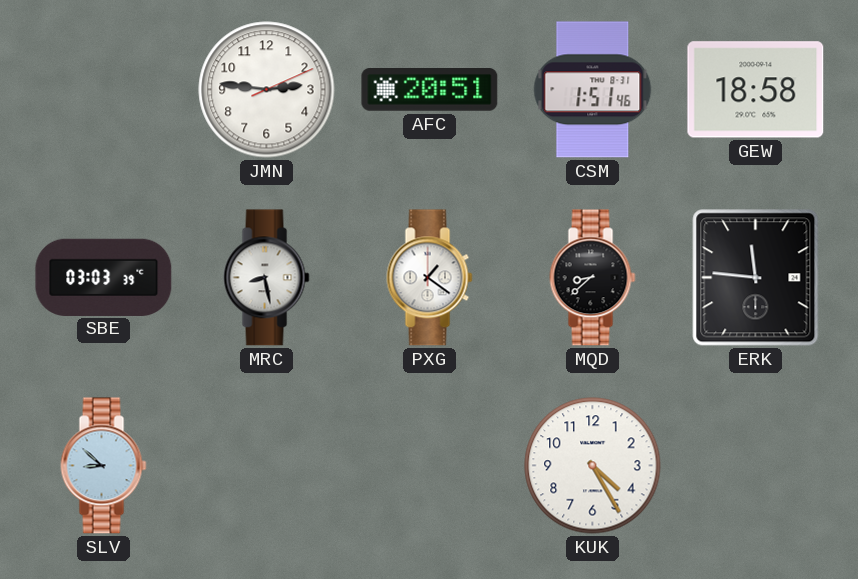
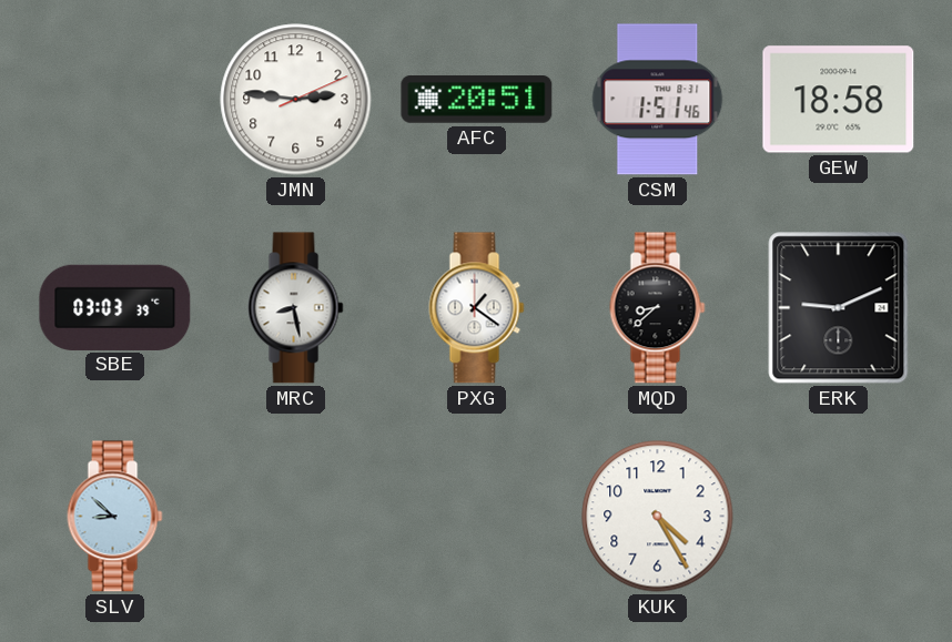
ERK: 11:46 -> 9:11 (839, 308)
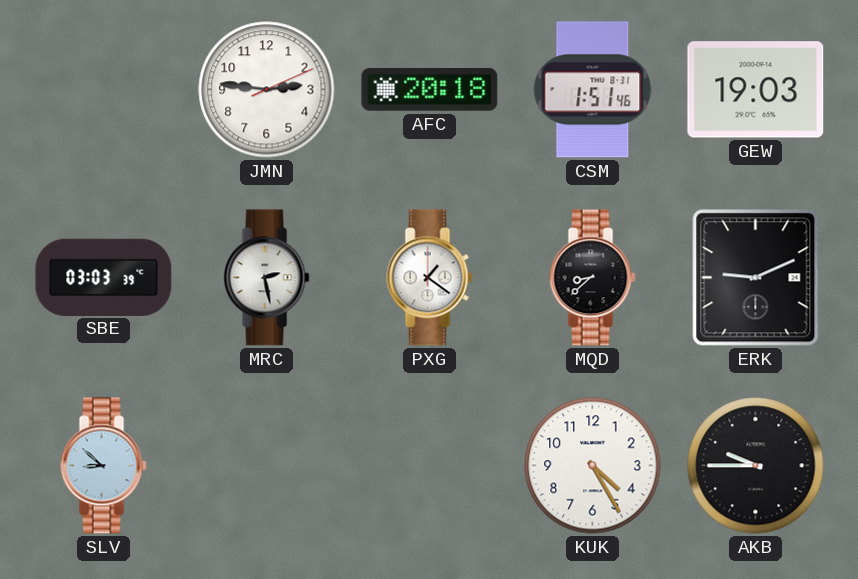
AFC: 20:51 -> 20:18 (430, 90)
GEW: 18:58 -> 19:03 (756, 90)
MRC: 8:28 -> 2:28 (267, 278)
AKB: none -> 9:45 (756, 466)
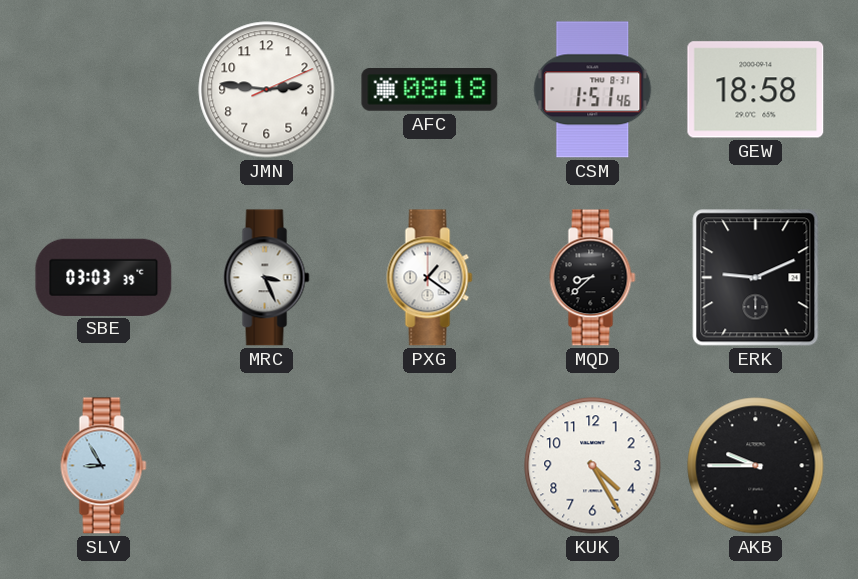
AFC: 20:18 -> 08:18 (430, 90)
GEW: 19:03 -> 18:58 (756, 90)
MRC: 2:28 -> 3:26 (267, 278)
SLV: 8:52 -> 8:55 (104, 466)
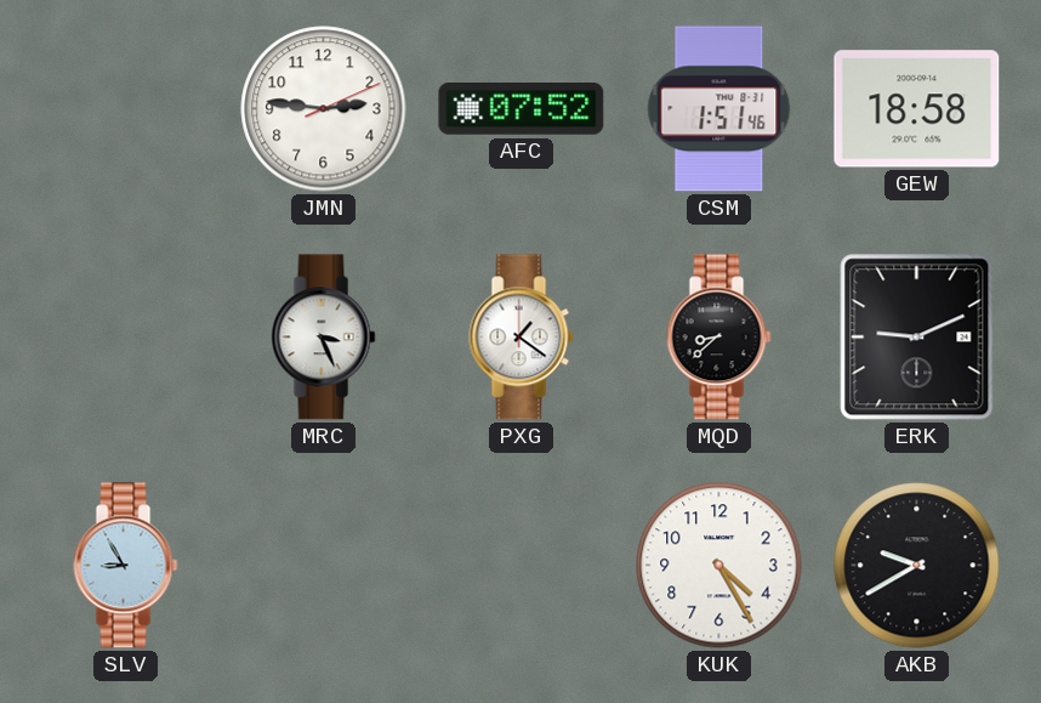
AFC: 08:18 -> 07:52 (522, 109)
SBE: 03:03 -> none (104, 277)
AKB: 9:45 -> 9:40 (917, 566)
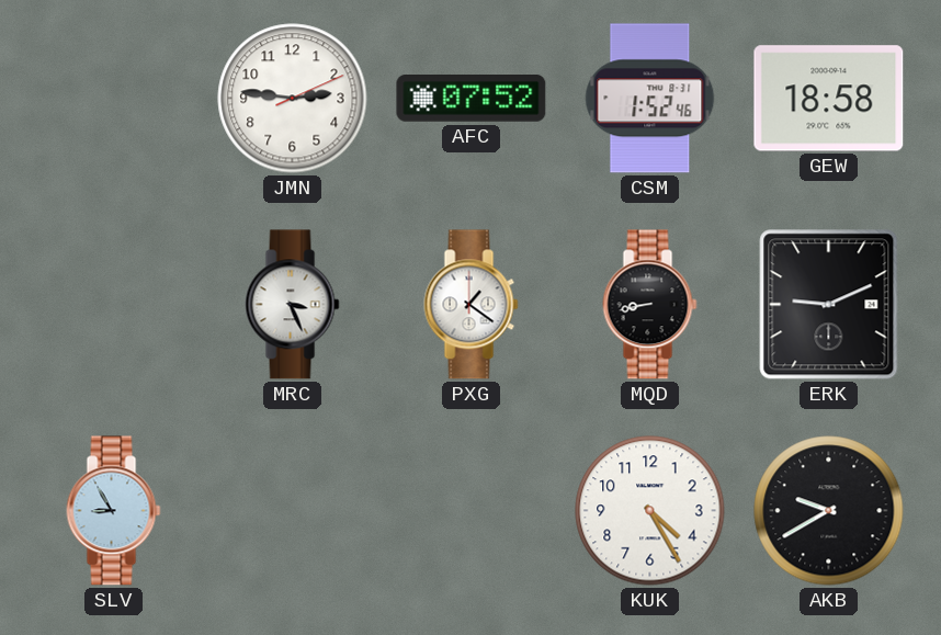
CSM: 1:51 -> 1:52 (650, 99)
MQD: 8:38 -> 8:43 (650, 305)
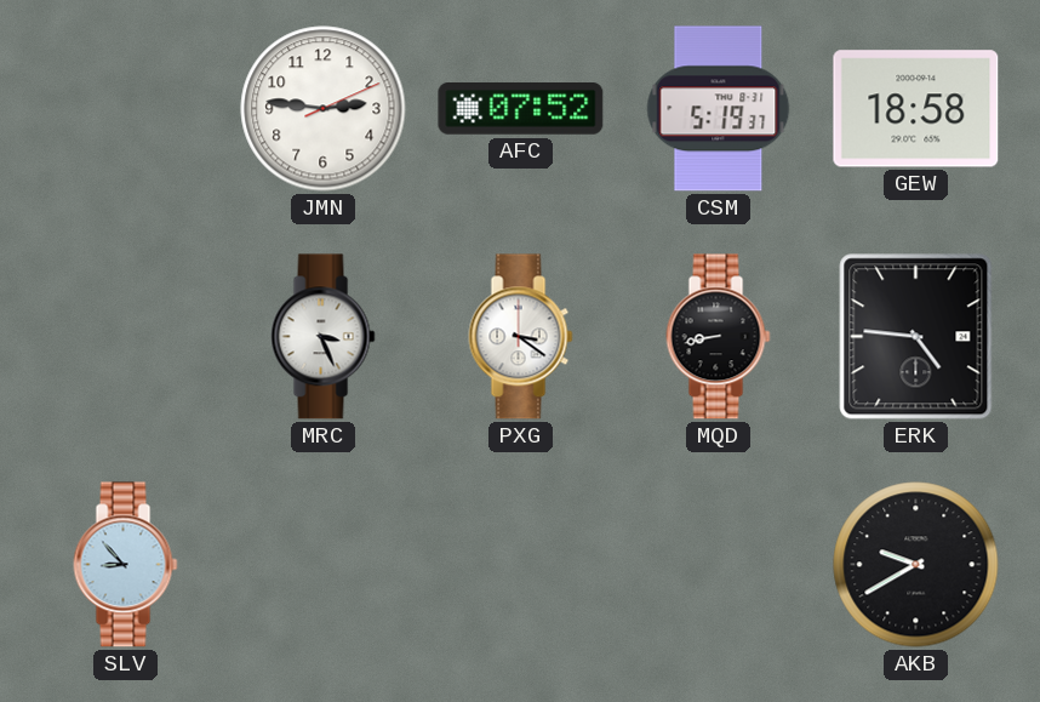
CSM: 1:52 -> 5:19 (719, 109)
PXG: 1:21 -> 3:21 (521, 337)
ERK: 9:11 -> 4:46 (916, 337)
SLV: 8:55 -> 8:53 (126, 565)
KUK: 4:25 -> none (650, 511)
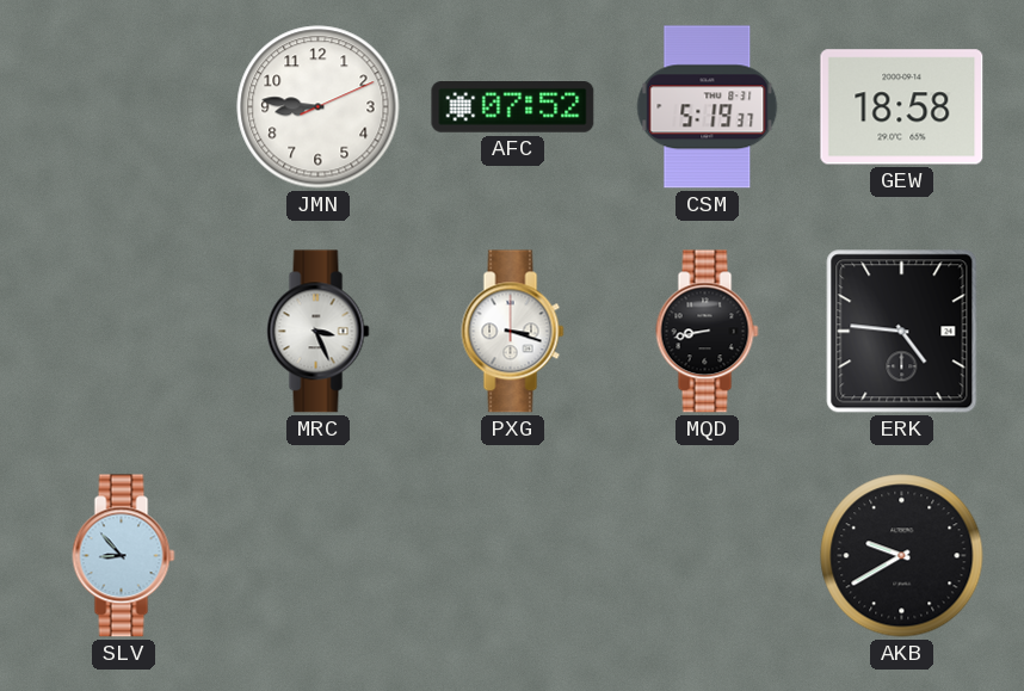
JMN: 2:46 -> 8:46 (319, 107)
PXG: 3:21 -> 3:18 (513, 332)
